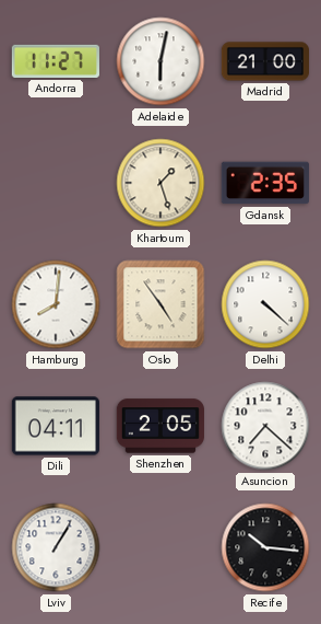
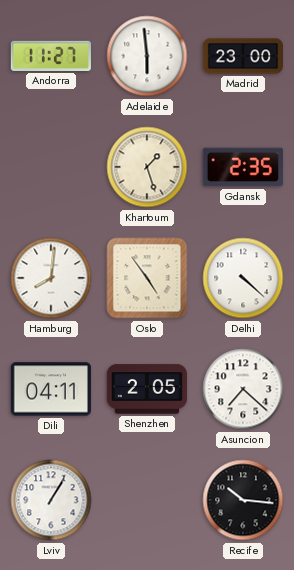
Adelaide: 6:02 -> 5:59 (147, 56)
Madrid: 21:00 -> 23:00 (242, 56)
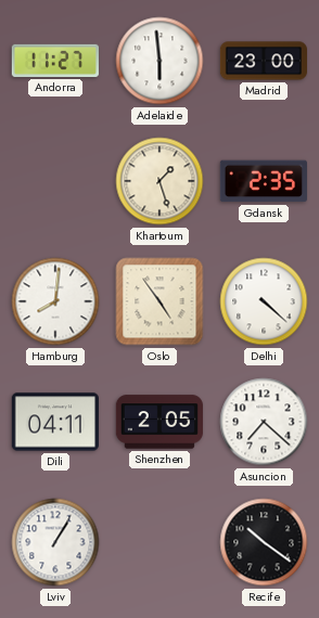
Recife: 10:16 -> 10:21 (264, 542)
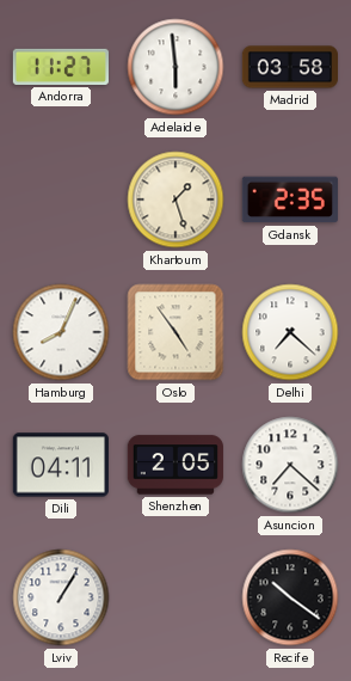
Madrid: 23:00 -> 03:58 (289, 67)
Hamburg: 8:01 -> 8:04 (61, 332)
Delhi: 4:22 -> 7:22 (290, 332)
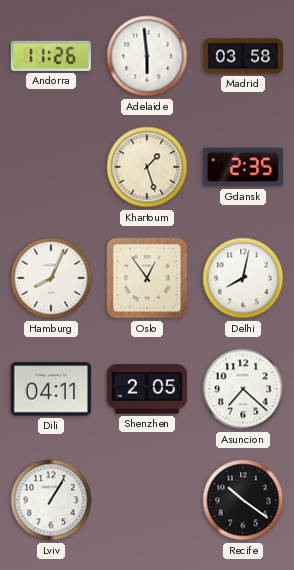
Andorra: 11:27 -> 11:26 (51, 56)
Oslo: 4:54 -> 12:54 (147, 278)
Delhi: 7:22 -> 8:02 (243, 278)
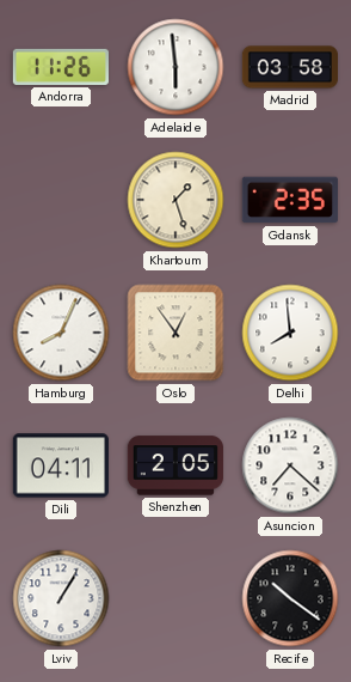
Delhi: 8:02 -> 7:59 (290, 333)
